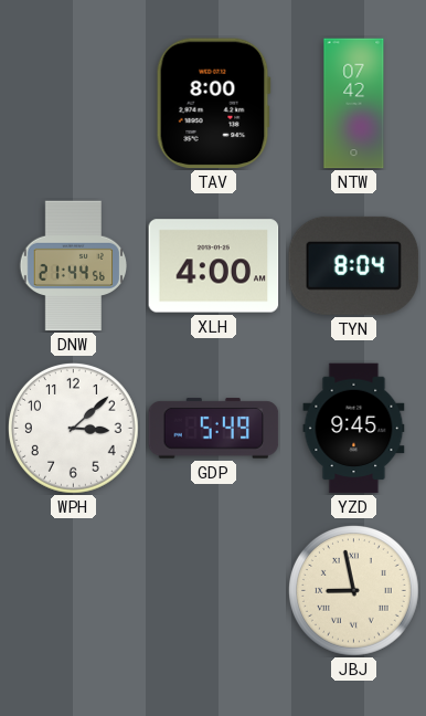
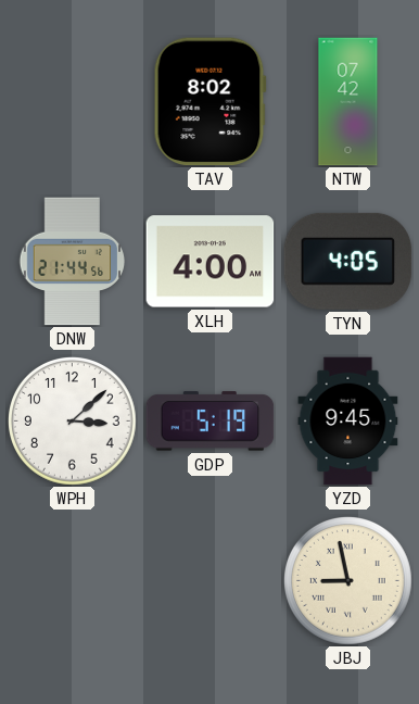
TAV: 8:00 -> 8:02 (210, 102)
TYN: 8:04 -> 4:05 (348, 261)
GDP: 5:49 -> 5:19 (211, 422)
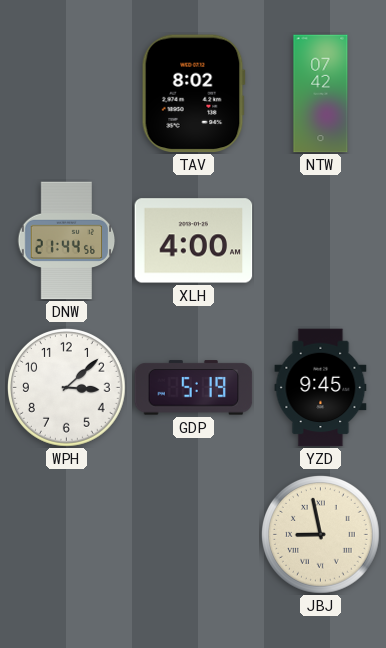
TYN: 4:05 -> none (348, 261)
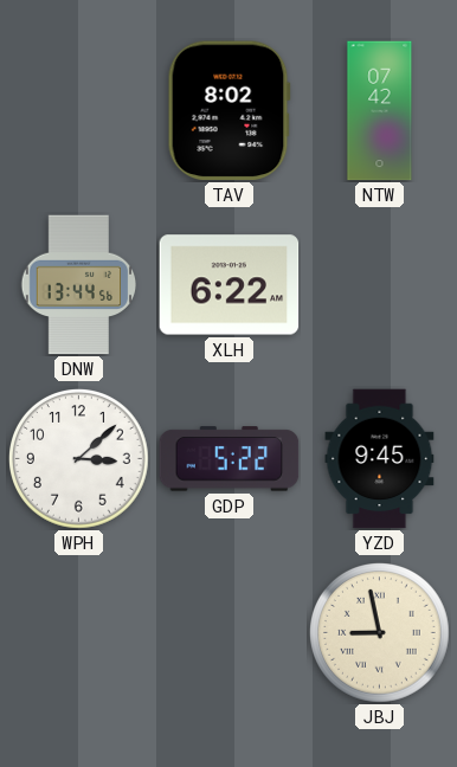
DNW: 21:44 -> 13:44 (79, 285)
XLH: 4:00 -> 6:22 (230, 285)
GDP: 5:19 -> 5:22 (230, 459)
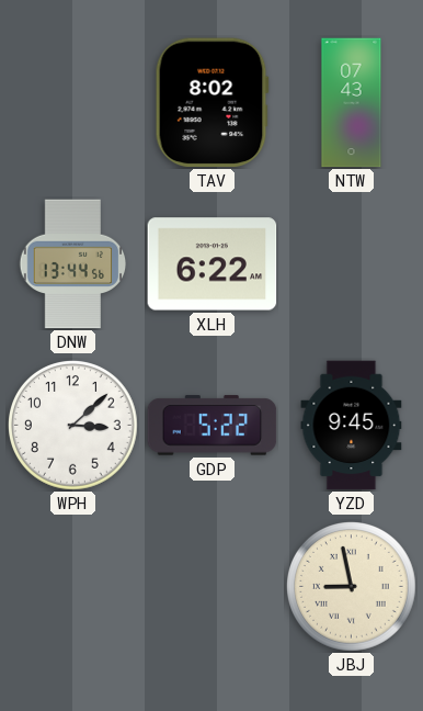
NTW: 07:42 -> 07:43 (352, 103)
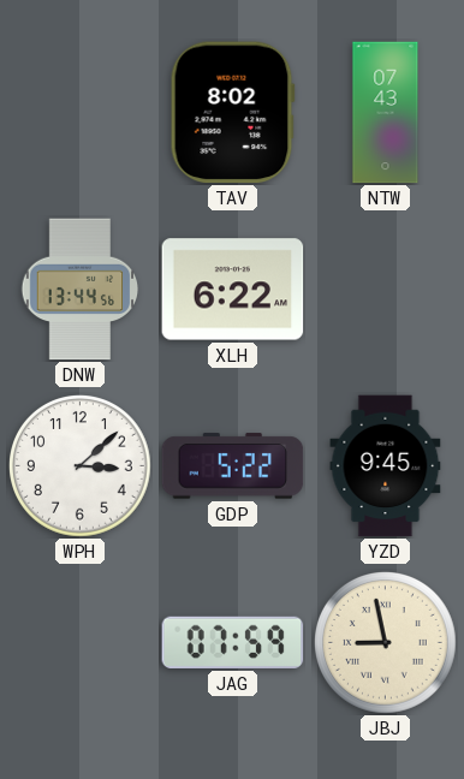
JAG: none -> 07:59 (233, 642)
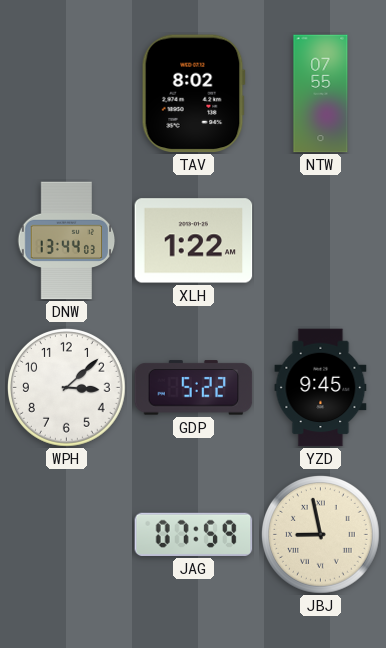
NTW: 07:43 -> 07:55 (321, 94)
DNW: 13:44:56 -> 13:44:03 (67, 241)
XLH: 6:22 -> 1:22 (194, 241)
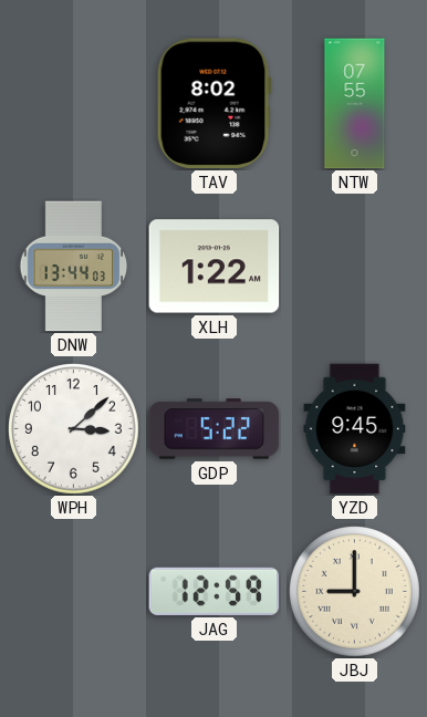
JAG: 07:59 -> 12:59 (215, 591)
JBJ: 8:58 -> 9:00 (355, 592)
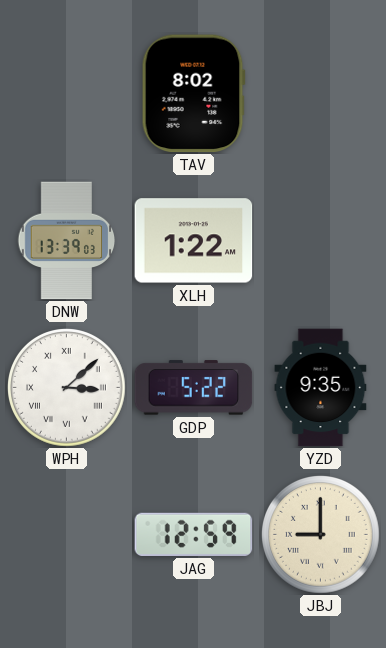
NTW: 07:55 -> none (355, 104)
DNW: 13:44 -> 13:39 (67, 241)
WPH numerals: Arabic -> Roman (67, 388)
YZD: 9:45 -> 9:35 (321, 388)
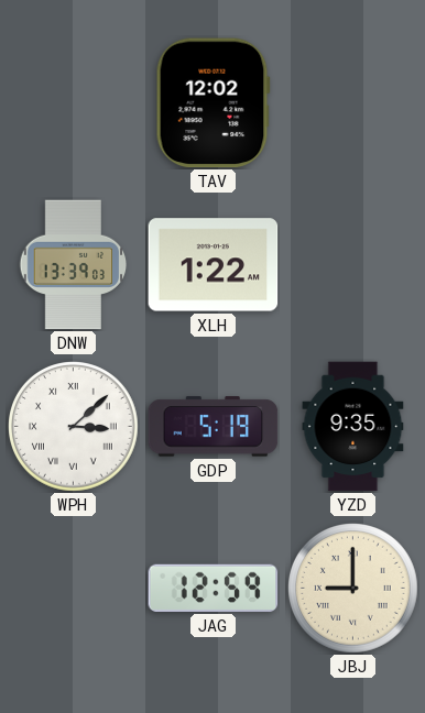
TAV: 8:02 -> 12:02 (212, 103)
GDP: 5:22 -> 5:19 (214, 427)
